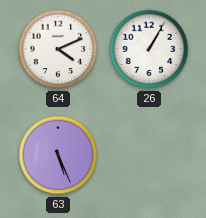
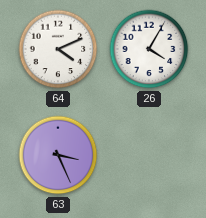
26: 1:05 -> 4:05 (149, 49)
63: 5:26 -> 3:26 (58, 155)
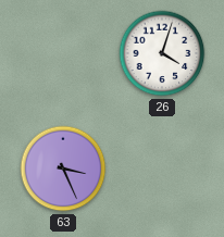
64: 4:11 -> none (58, 49)
26: 4:05 -> 4:03 (162, 53)
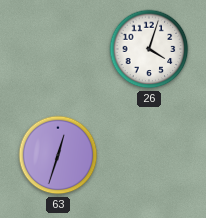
63: 3:26 -> 12:33 (58, 155)
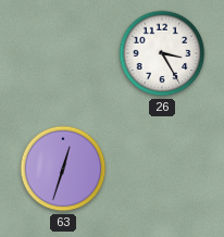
26: 4:03 -> 3:25 (162, 53)
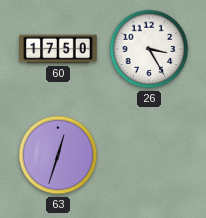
60: none -> 17:50 (58, 49)
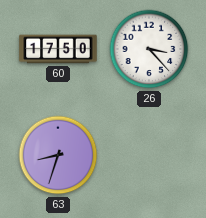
26: 3:25 -> 3:23 (149, 49)
63: 12:33 -> 8:33 (58, 155)
